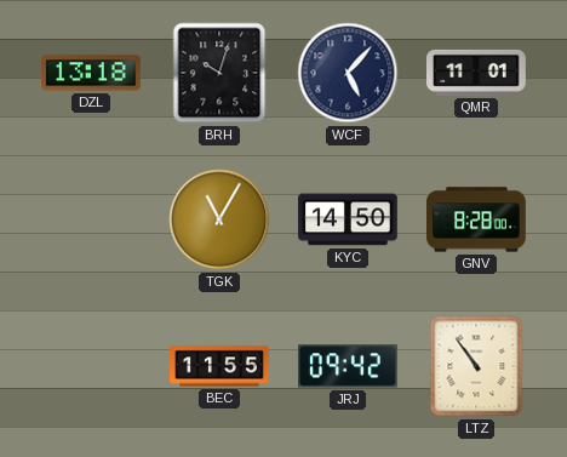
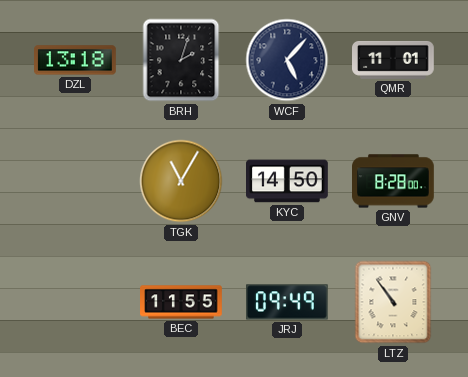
BRH: 10:03 -> 2:03 (181, 60)
JRJ: 09:42 -> 09:49 (288, 302)
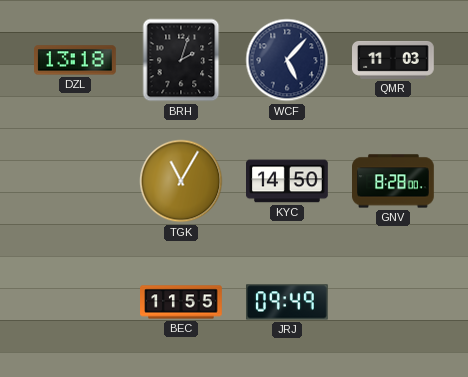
QMR: 11:01 -> 11:03 (394, 60)
LTZ: 10:54 -> none (393, 302)
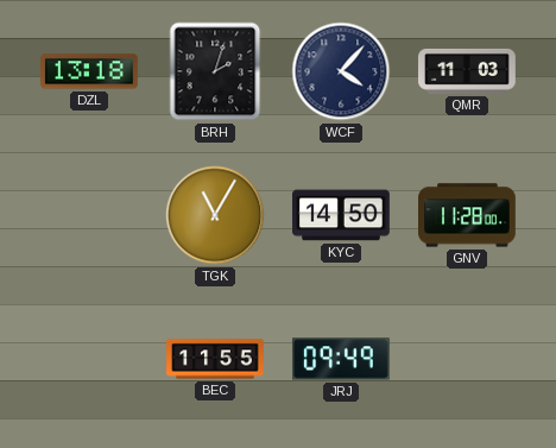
WCF: 5:07 -> 4:07 (341, 71)
GNV: 8:28 -> 11:28 (468, 215)
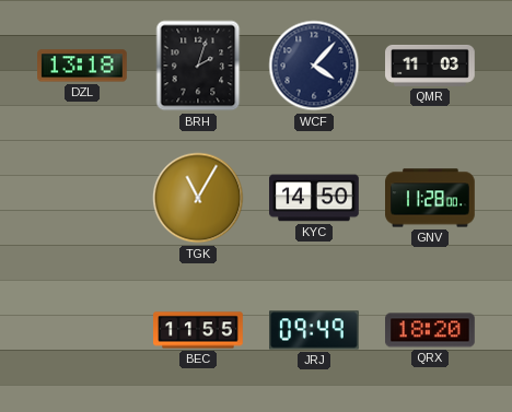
QRX: none -> 18:20 (431, 330)
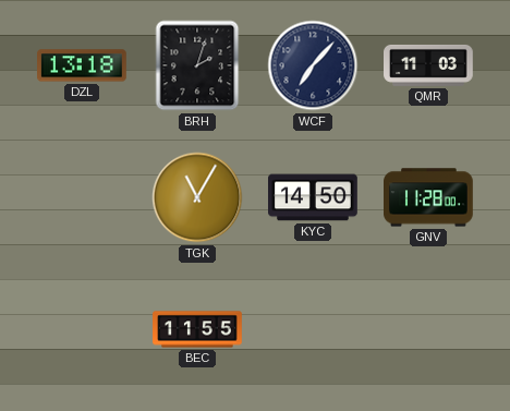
WCF: 4:07 -> 7:07 (313, 65)
JRJ: 09:49 -> none (315, 330)
QRX: 18:20 -> none (431, 330)
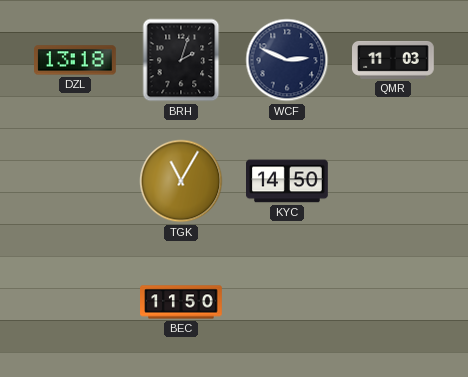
WCF: 7:07 -> 2:49 (287, 60)
GNV: 11:28 -> none (429, 197)
BEC: 11:55 -> 11:50 (181, 302)
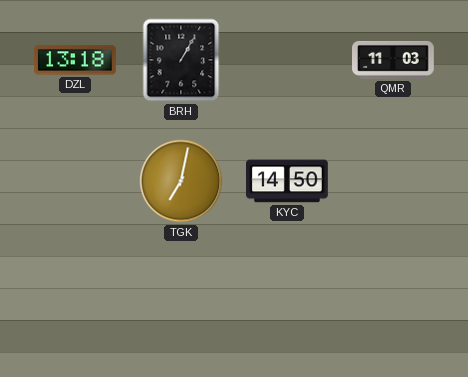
BRH: 2:03 -> 1:05 (181, 60)
WCF: 2:49 -> none (287, 60)
TGK: 11:05 -> 7:02 (181, 181)
BEC: 11:50 -> none (181, 302)
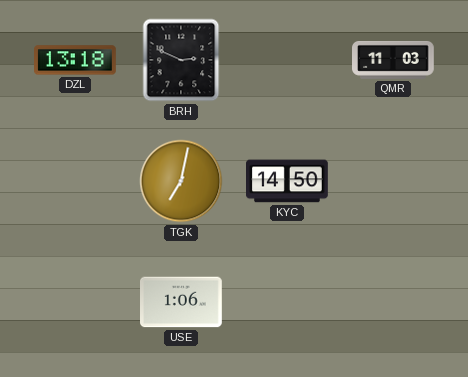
BRH: 1:05 -> 2:49 (181, 60)
USE: none -> 1:06 (182, 302)
